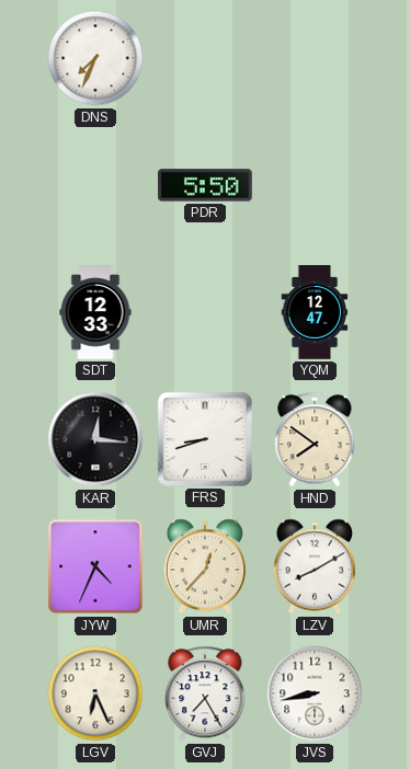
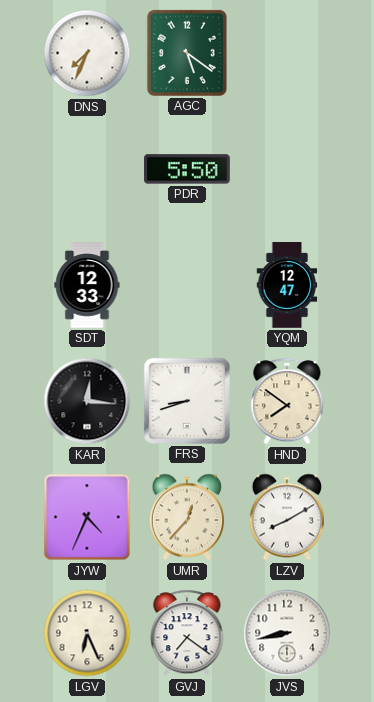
AGC: none -> 5:21 (187, 53)
GVJ: 7:25 -> 7:21 (187, 633)
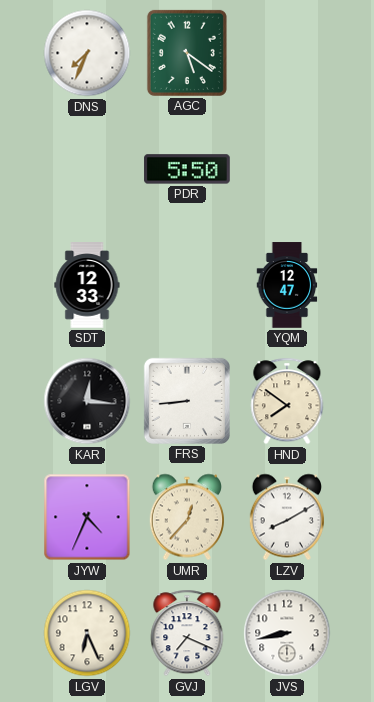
FRS: 8:42 -> 8:44 (187, 401)
GVJ: 7:21 -> 7:19 (187, 633)
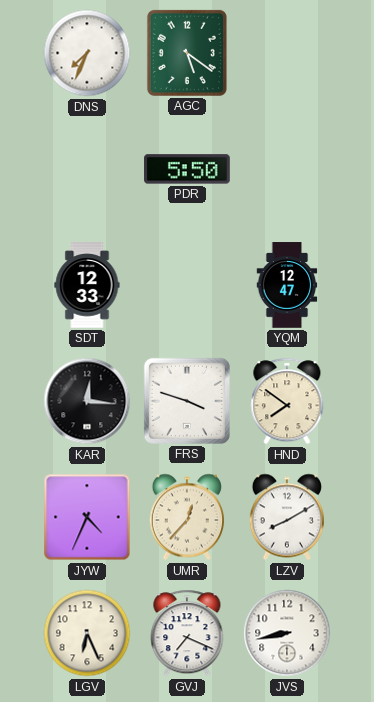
FRS: 8:44 -> 3:48 (187, 401)
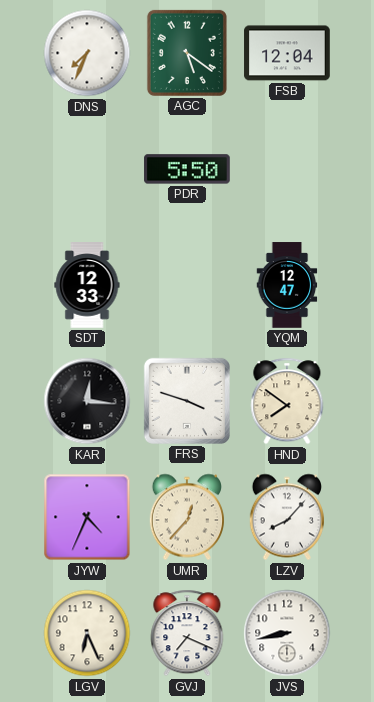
FSB: none -> 12:04 (287, 53)
LZV: 8:10 -> 8:07 (286, 517)
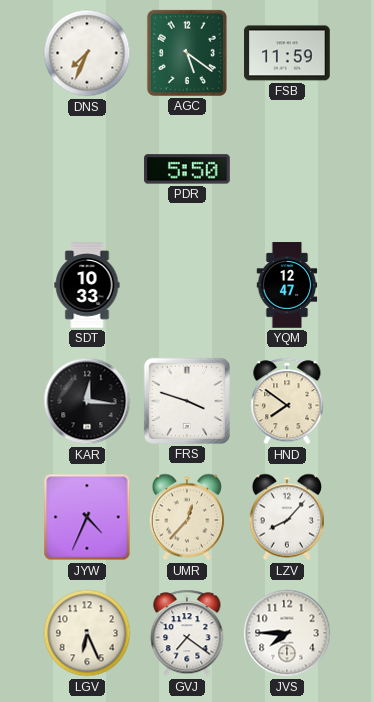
FSB: 12:04 -> 11:59 (287, 53)
SDT: 12:33 -> 10:33 (87, 285)
GVJ: 7:19 -> 7:21 (187, 633)
JVS: 8:43 -> 7:45 (287, 633)
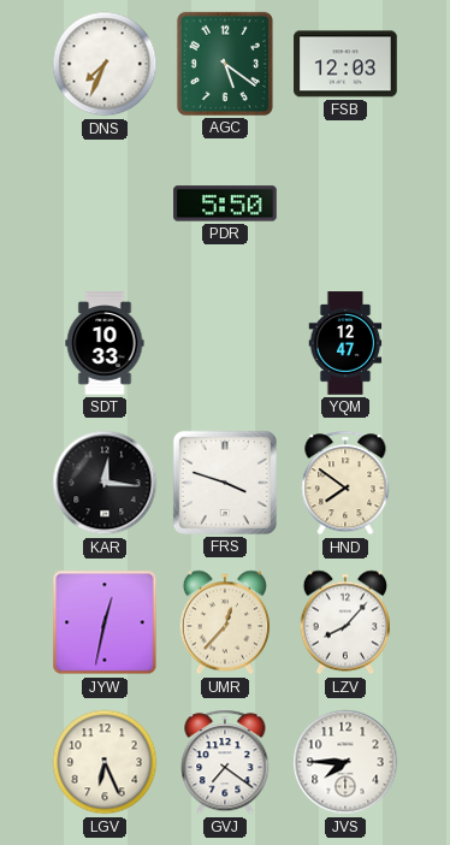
FSB: 11:59 -> 12:03 (345, 64)
JYW: 4:34 -> 12:32 (105, 622)
